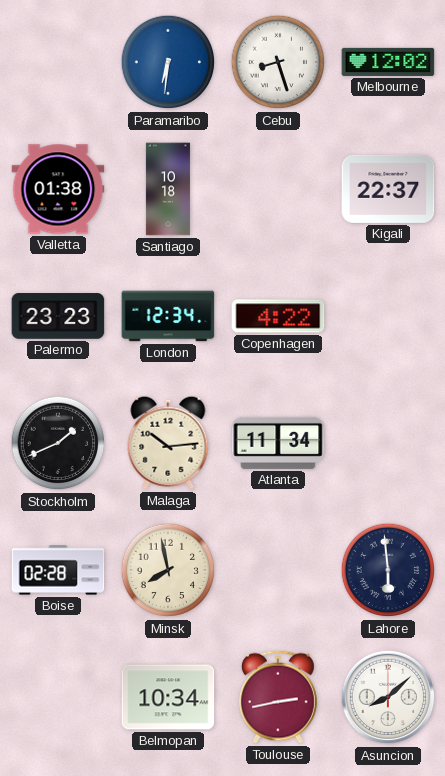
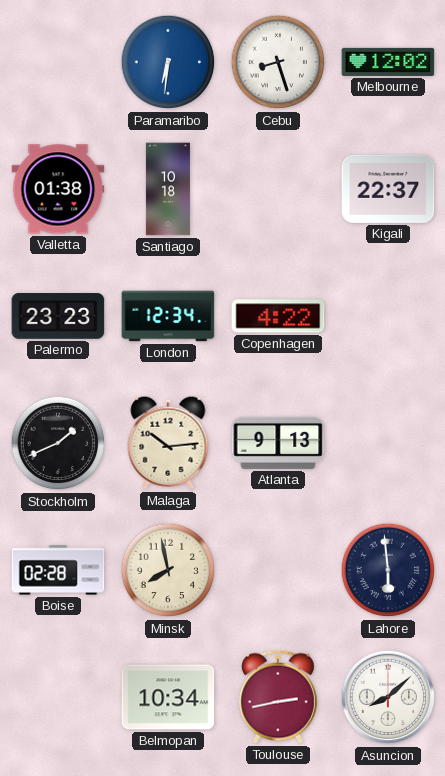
Atlanta: 11:34 -> 9:13 (278, 443)
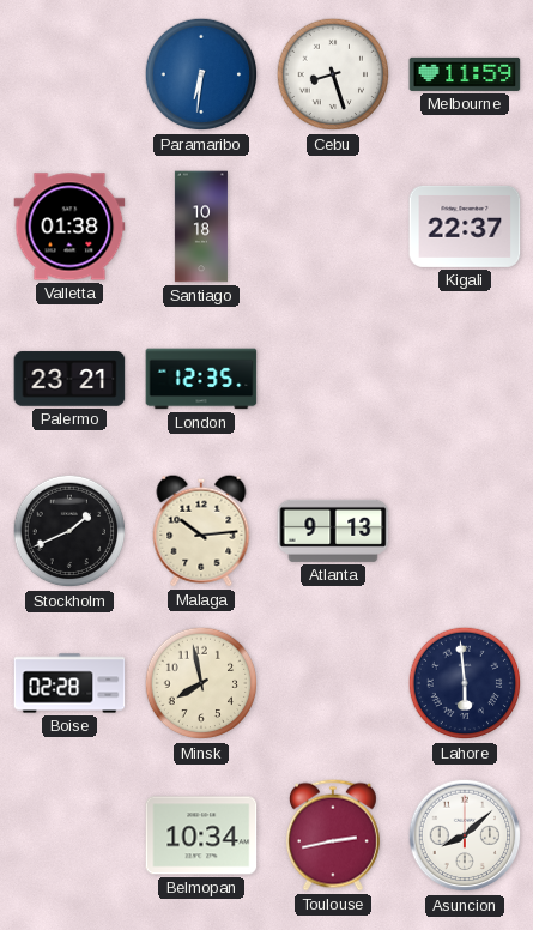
Melbourne: 12:02 -> 11:59 (465, 74)
Palermo: 23:23 -> 23:21 (69, 379)
London: 12:34 -> 12:35 (201, 379)
Copenhagen: 4:22 -> none (278, 316)
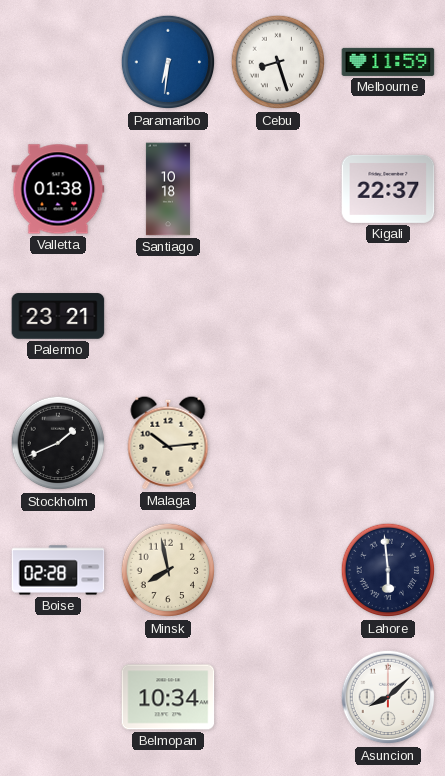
London: 12:35 -> none (201, 379)
Atlanta: 9:13 -> none (333, 531)
Toulouse: 2:43 -> none (333, 835)
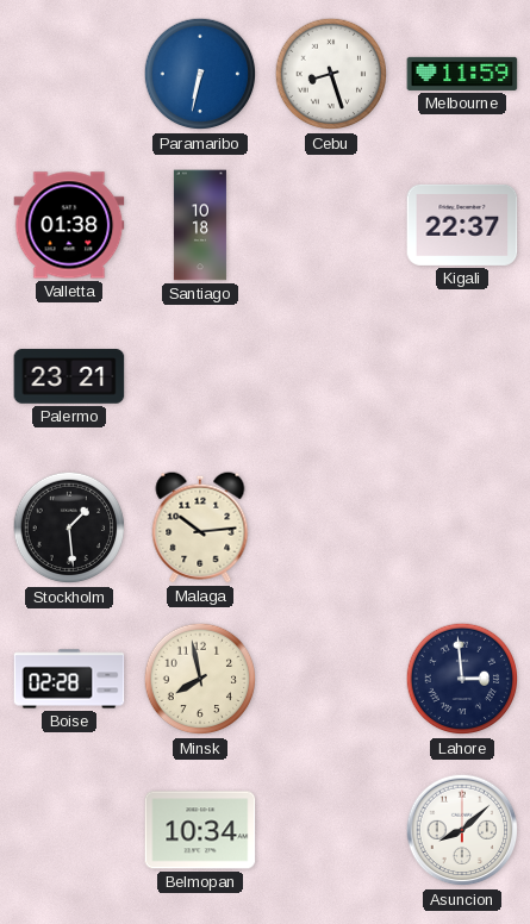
Paramaribo: 6:31 -> 6:32 (200, 74)
Stockholm: 1:41 -> 1:29 (69, 527)
Lahore: 5:59 -> 2:59 (462, 679)
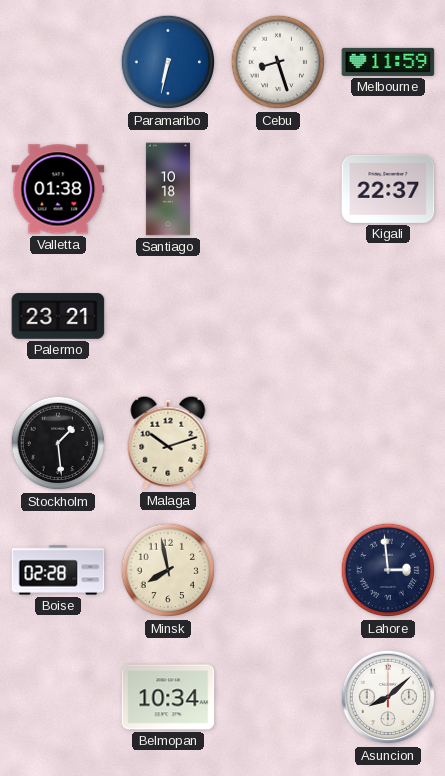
Malaga: 10:14 -> 10:12 (168, 443)
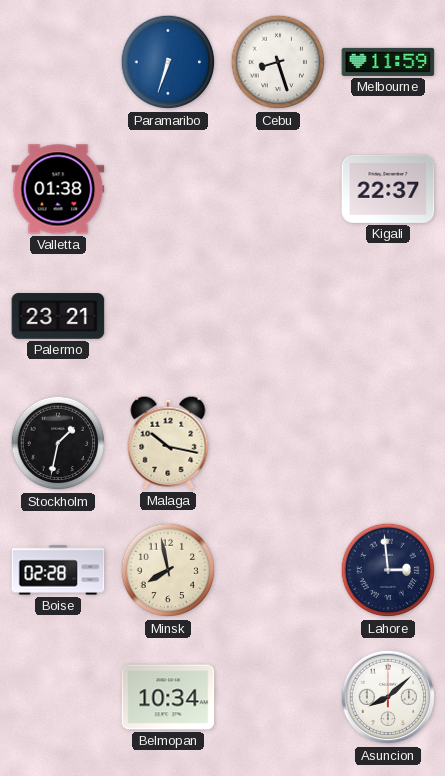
Paramaribo: 6:32 -> 6:33 (168, 62)
Santiago: 10:18 -> none (168, 189)
Stockholm: 1:29 -> 1:32 (58, 443)
Malaga: 10:12 -> 10:17 (168, 443)
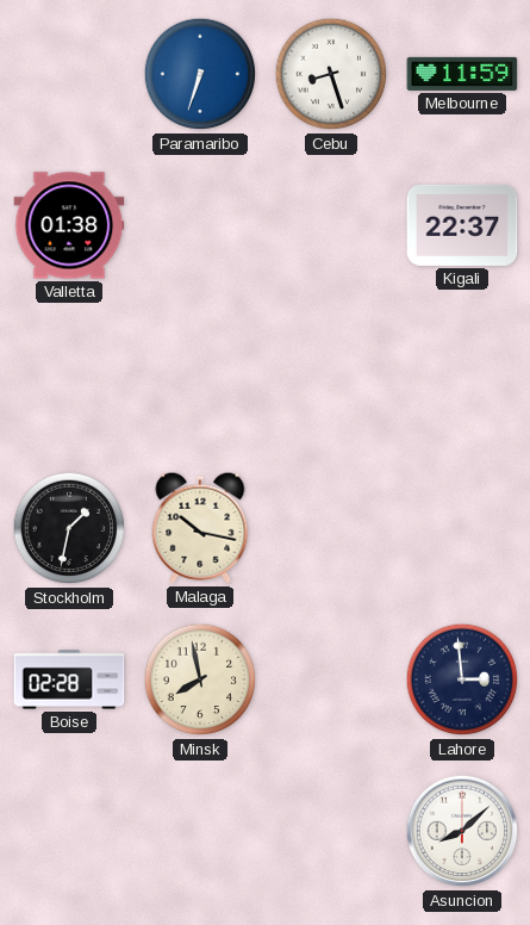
Palermo: 23:21 -> none (58, 316)
Belmopan: 10:34 -> none (168, 697)
